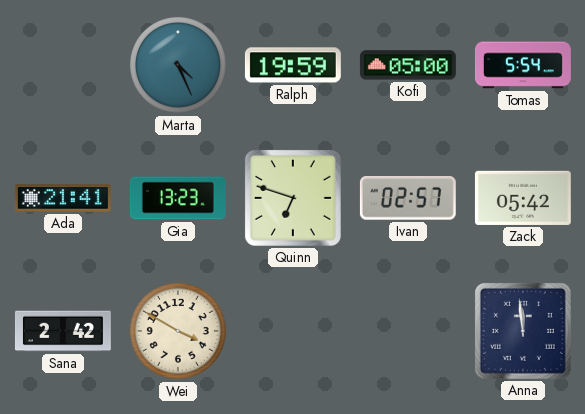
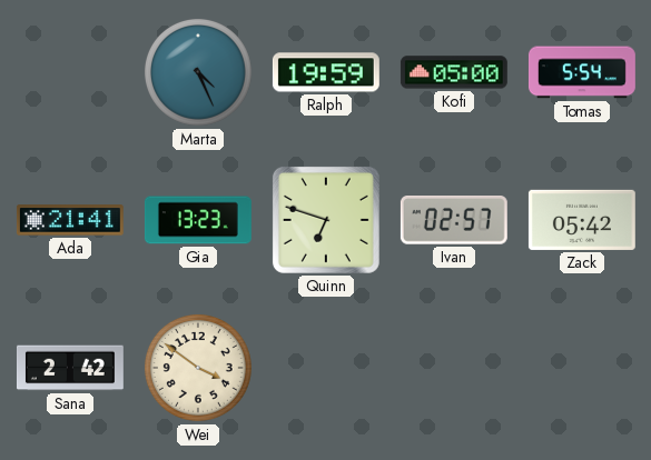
Wei: 3:50 -> 3:51 (198, 368)
Anna: 11:59 -> none (523, 331)
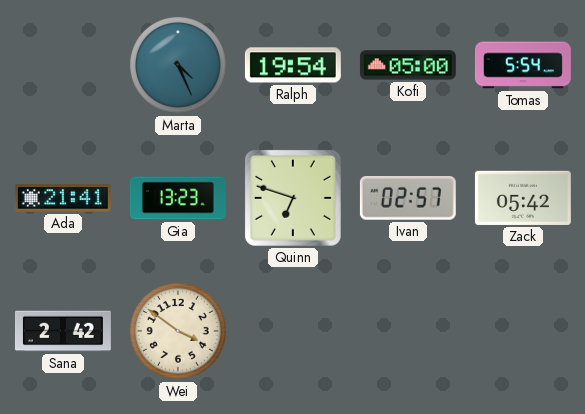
Ralph: 19:59 -> 19:54 (293, 65)
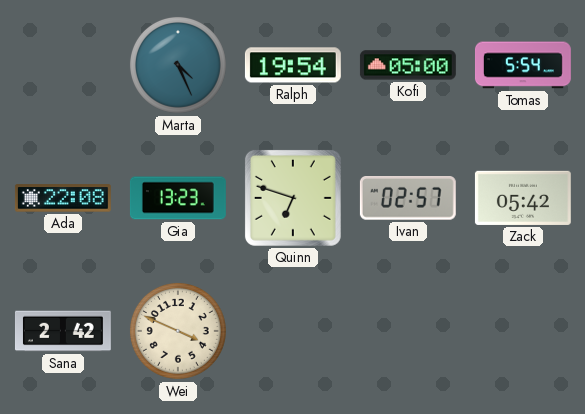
Ada: 21:41 -> 22:08 (63, 198)
Wei: 3:51 -> 3:49 (178, 331)
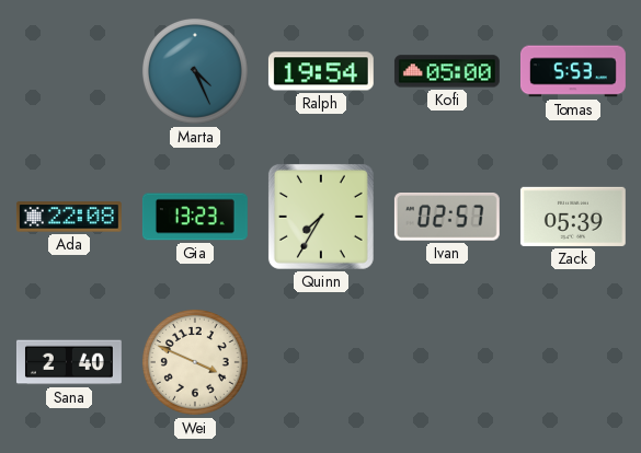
Tomas: 5:54 -> 5:53 (573, 71)
Quinn: 6:48 -> 7:35 (321, 217)
Zack: 05:42 -> 05:39 (573, 217)
Sana: 2:42 -> 2:40 (69, 362)
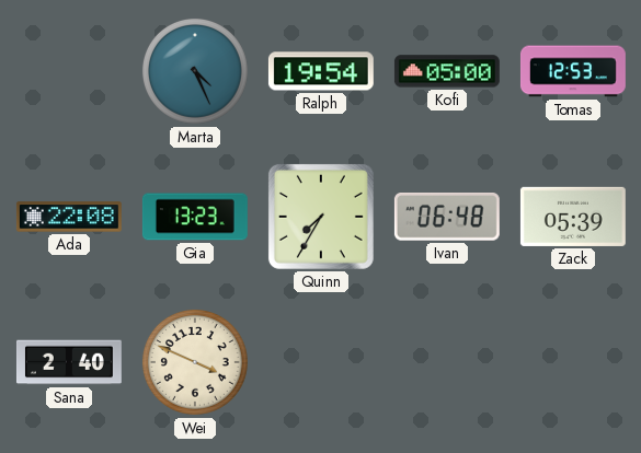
Tomas: 5:53 -> 12:53 (573, 71)
Ivan: 02:57 -> 06:48 (447, 218)
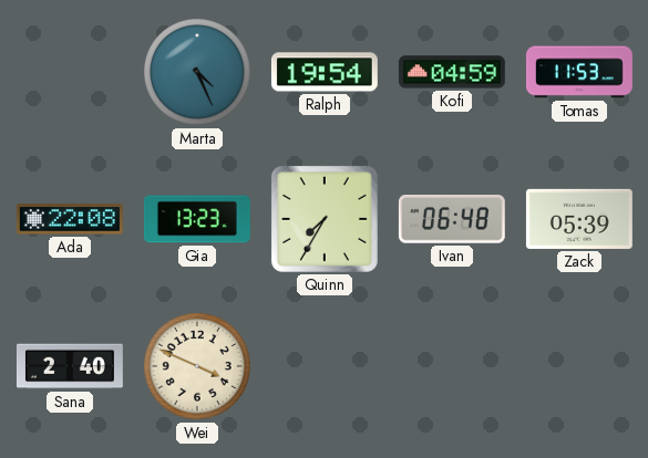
Kofi: 05:00 -> 04:59 (452, 72)
Tomas: 12:53 -> 11:53 (579, 72)
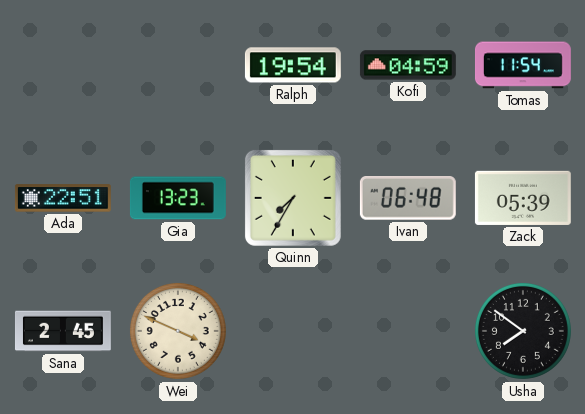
Marta: 4:26 -> none (197, 72)
Tomas: 11:53 -> 11:54 (523, 65)
Ada: 22:08 -> 22:51 (63, 198)
Sana: 2:40 -> 2:45 (63, 331)
Usha: none -> 7:51 (523, 331)
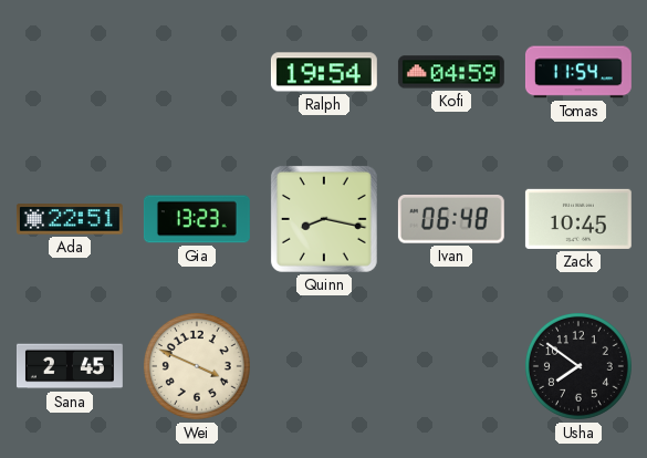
Quinn: 7:35 -> 8:17 (324, 219)
Zack: 05:39 -> 10:45 (578, 219)
